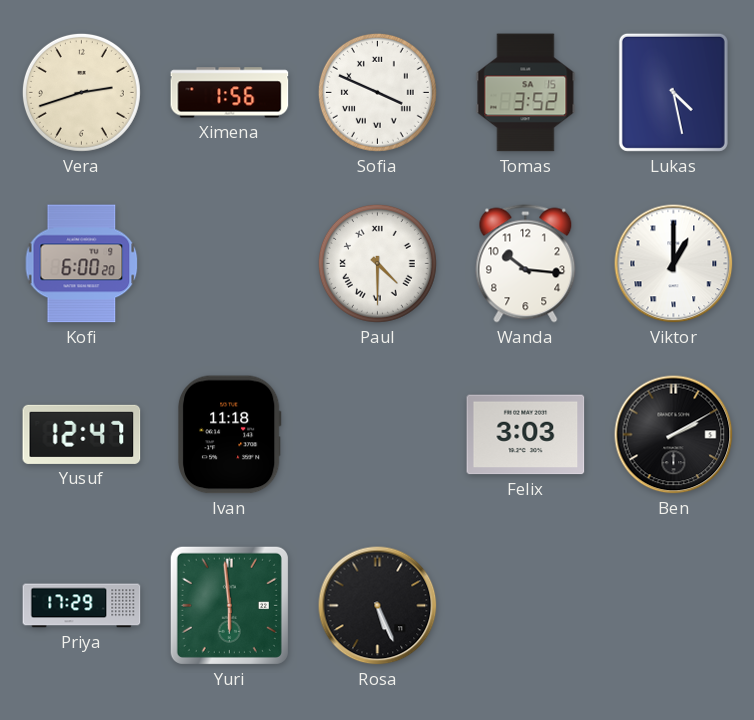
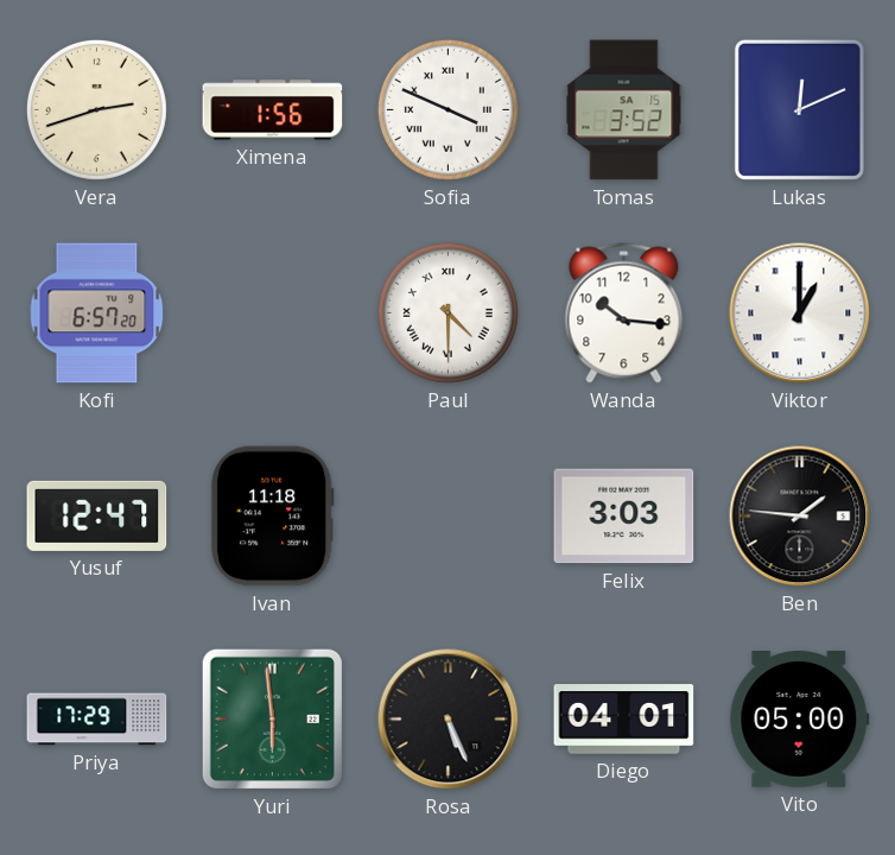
Lukas: 4:28 -> 12:11 (799, 109)
Kofi: 6:00 -> 6:57 (97, 313)
Ben: 2:10 -> 1:46 (800, 517)
Diego: none -> 04:01 (624, 720)
Vito: none -> 05:00 (800, 720)
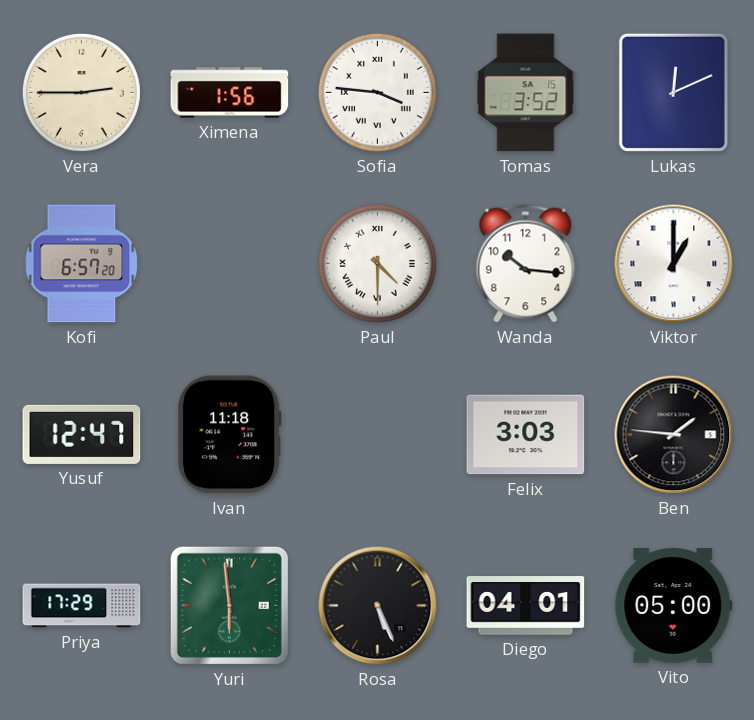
Vera: 2:42 -> 2:45 (81, 92)
Sofia: 3:49 -> 3:46 (377, 92)
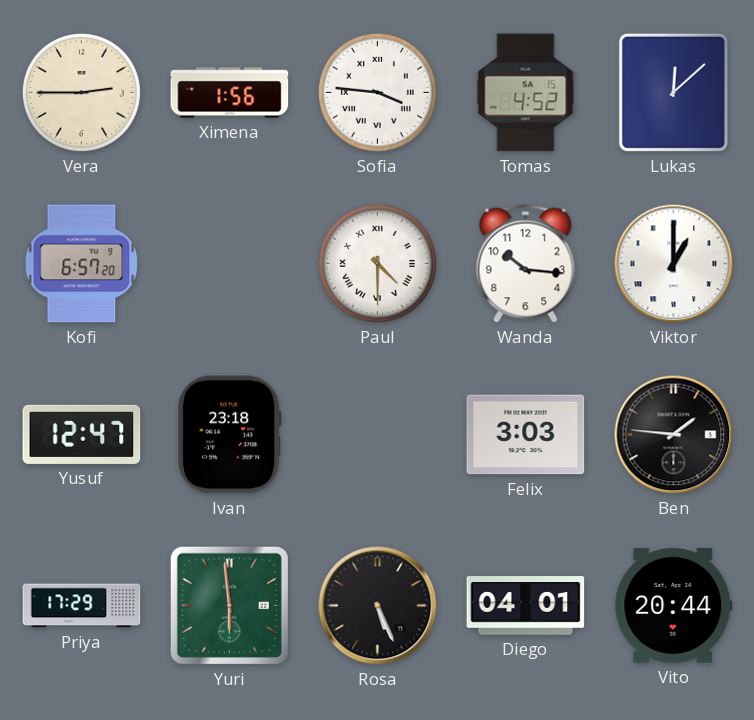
Tomas: 3:52 -> 4:52 (526, 93)
Lukas: 12:11 -> 12:08 (673, 92)
Ivan: 11:18 -> 23:18 (229, 435)
Vito: 05:00 -> 20:44 (674, 606)
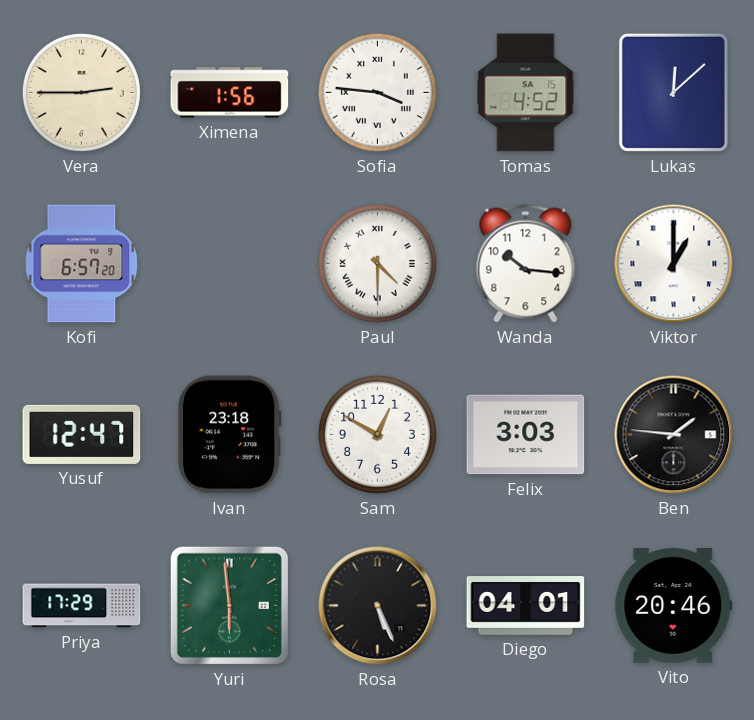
Sam: none -> 12:50 (377, 434)
Vito: 20:44 -> 20:46 (674, 606)
